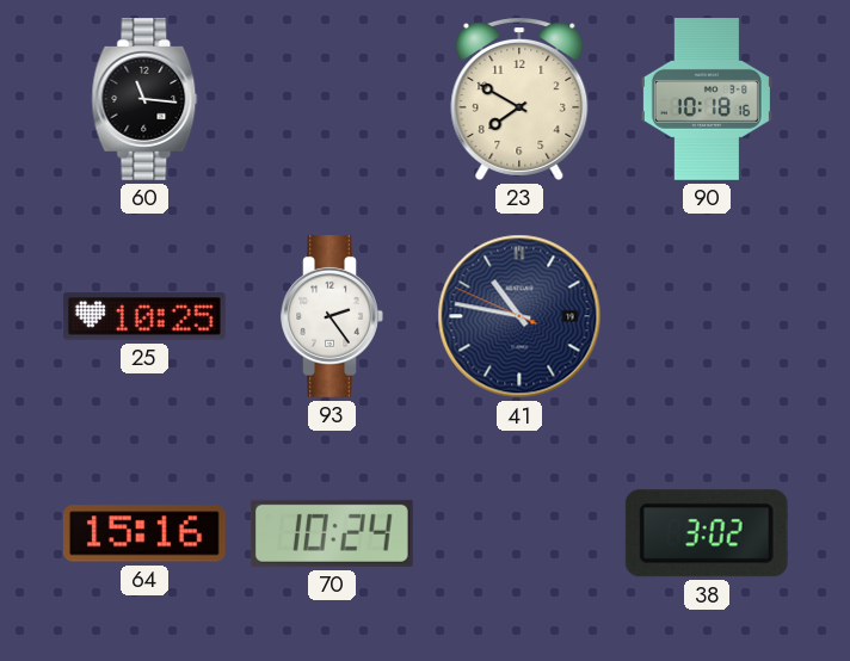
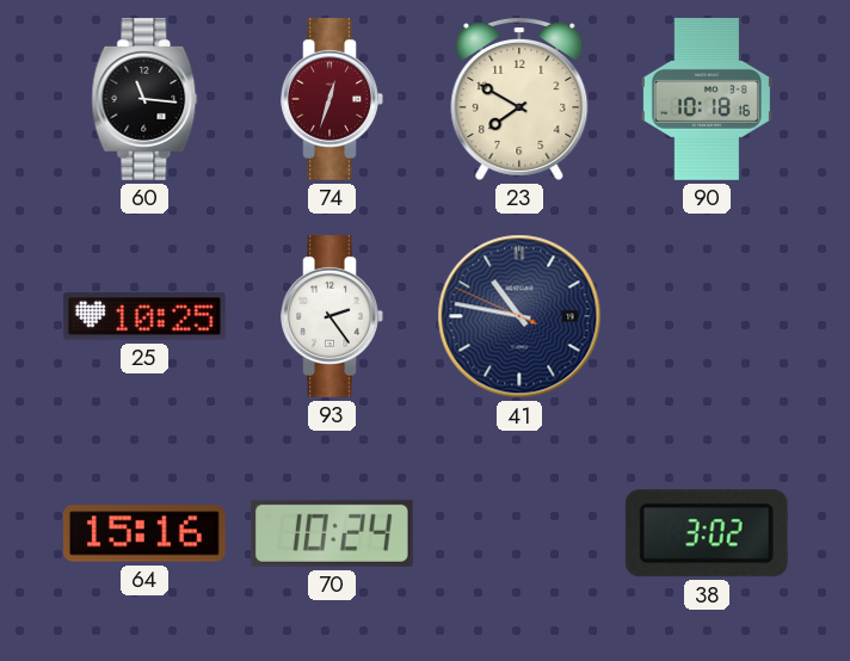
74: none -> 12:33 (332, 100)
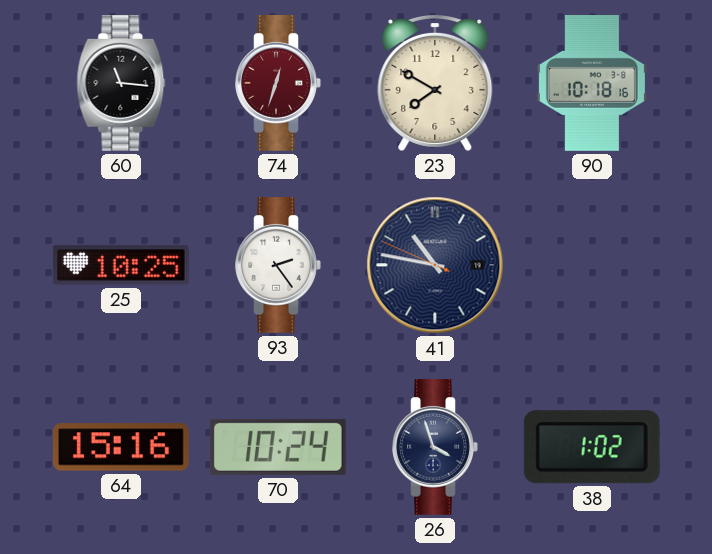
26: none -> 3:57 (435, 448)
38: 3:02 -> 1:02 (592, 447)
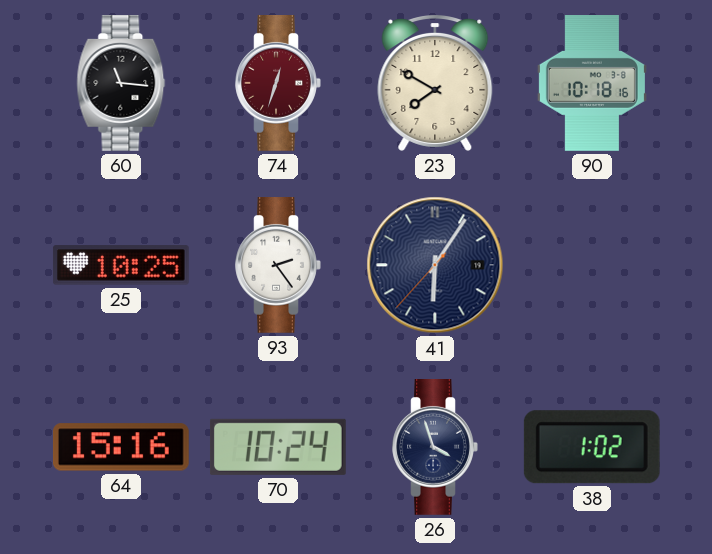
41: 10:46 -> 6:05 (435, 265)
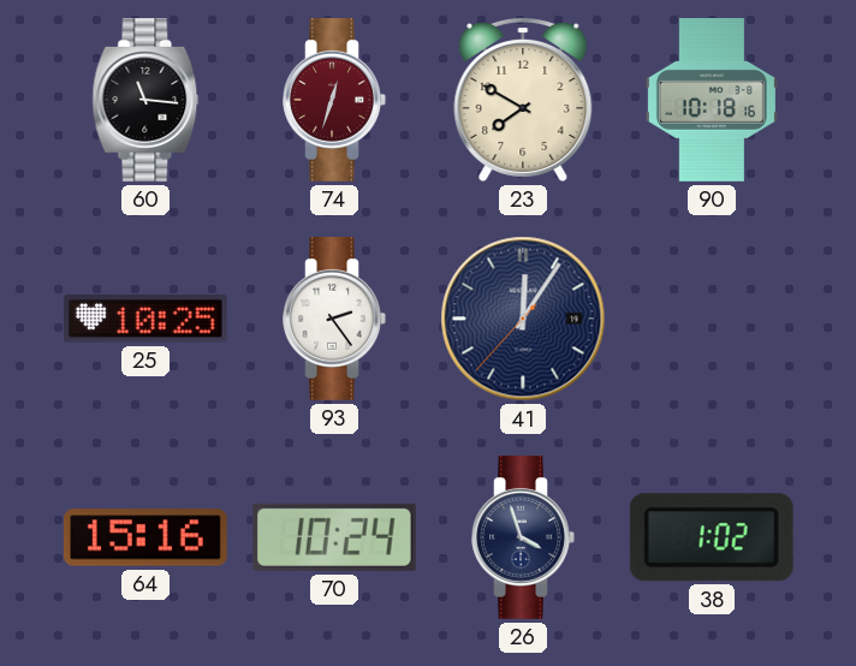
41: 6:05 -> 12:05 (523, 319)
